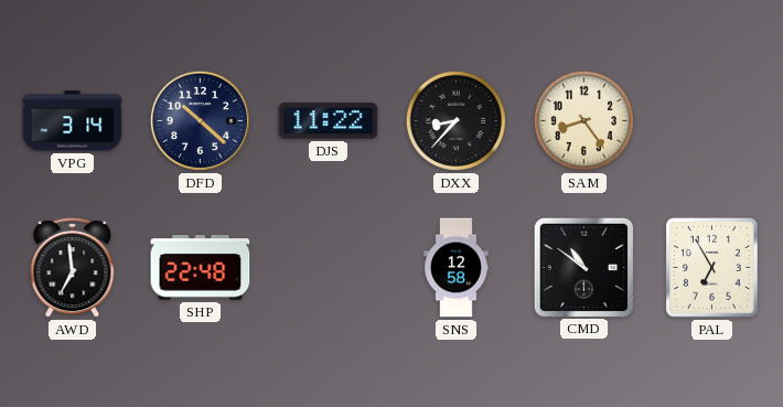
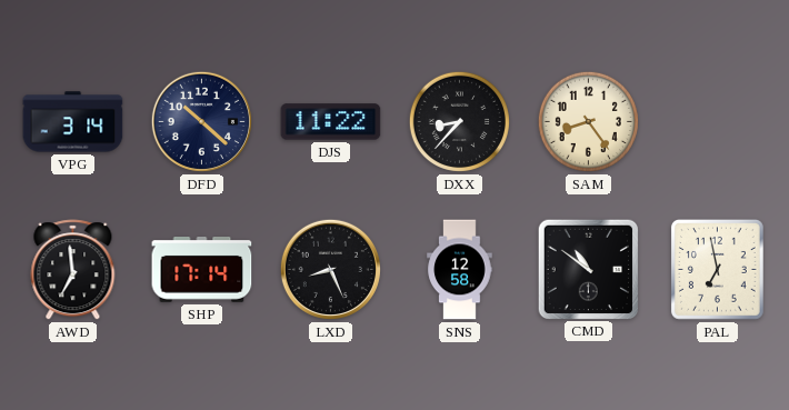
SHP: 22:48 -> 17:14 (202, 270)
LXD: none -> 8:26 (330, 269)
PAL: 6:55 -> 6:58 (717, 270)
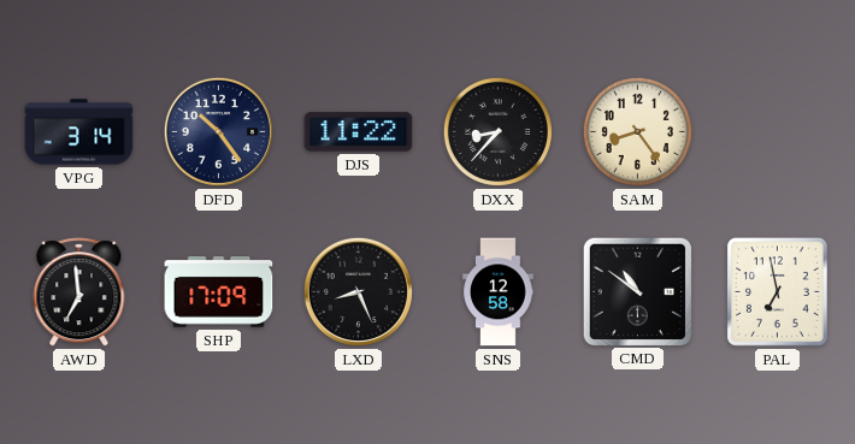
DFD: 10:22 -> 10:24 (218, 131)
SHP: 17:14 -> 17:09 (219, 292)
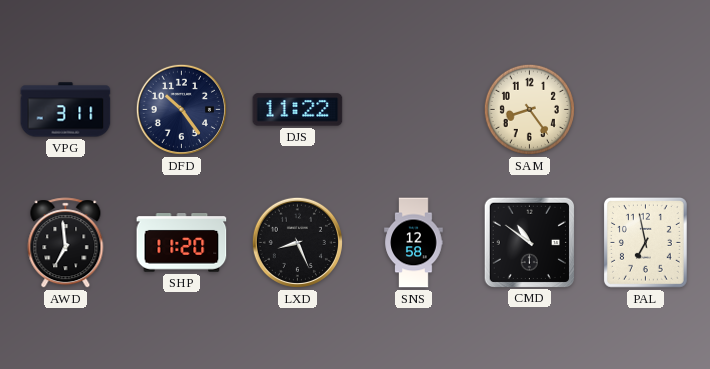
VPG: 3:14 -> 3:11 (66, 110)
DXX: 8:37 -> none (497, 131)
SHP: 17:09 -> 11:20 (182, 243)
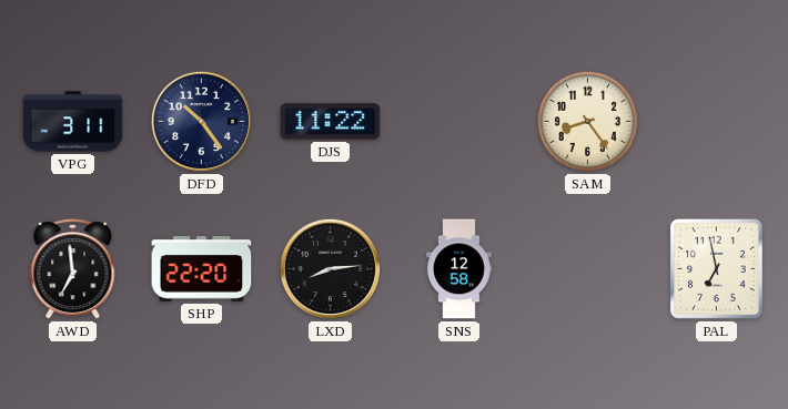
SHP: 11:20 -> 22:20 (202, 269)
LXD: 8:26 -> 8:14 (330, 268)
CMD: 10:51 -> none (529, 242)
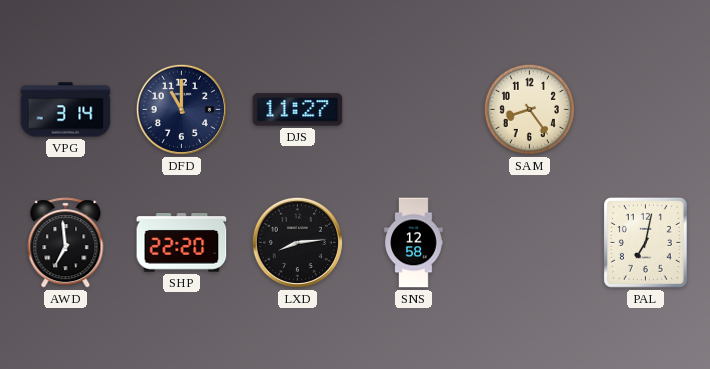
VPG: 3:11 -> 3:14 (66, 110)
DFD: 10:24 -> 11:00 (181, 109)
DJS: 11:22 -> 11:27 (298, 110)
PAL: 6:58 -> 7:02 (645, 243)
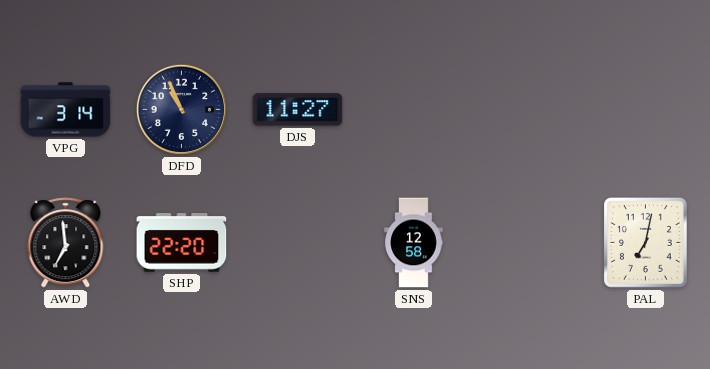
DFD: 11:00 -> 10:56 (181, 109)
SAM: 8:24 -> none (529, 109)
LXD: 8:14 -> none (297, 242)
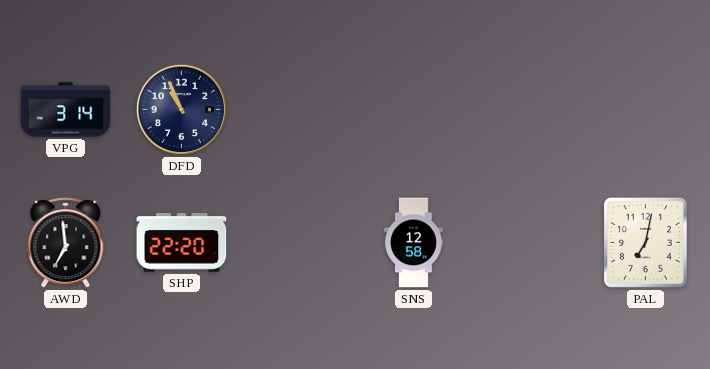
DJS: 11:27 -> none (298, 110)
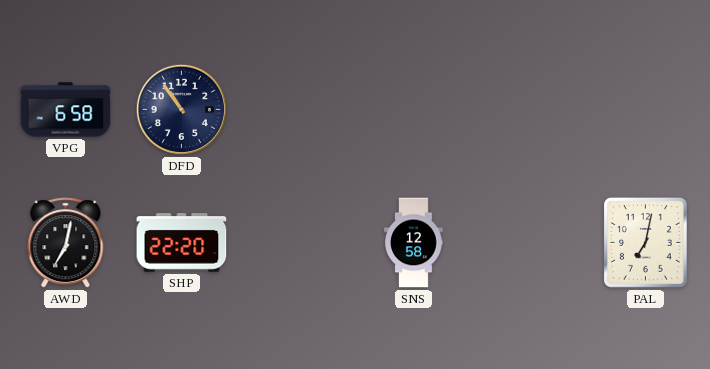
VPG: 3:14 -> 6:58 (66, 110)
DFD: 10:56 -> 10:54 (181, 109)
AWD: 6:59 -> 7:02 (66, 243)
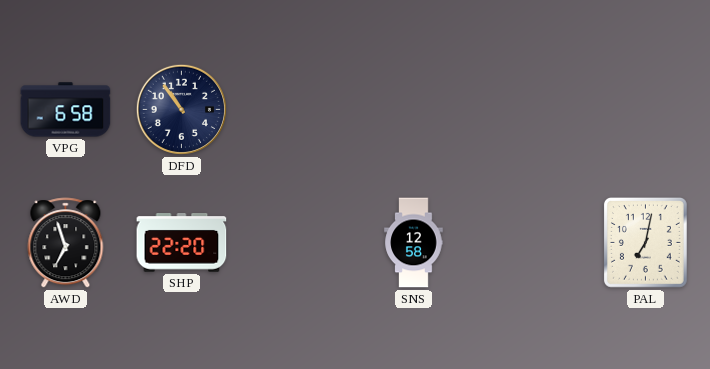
AWD: 7:02 -> 6:57 (66, 243)
